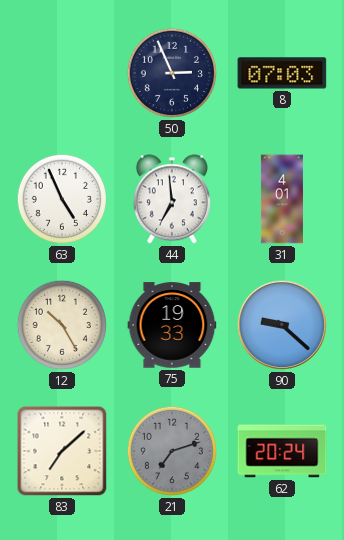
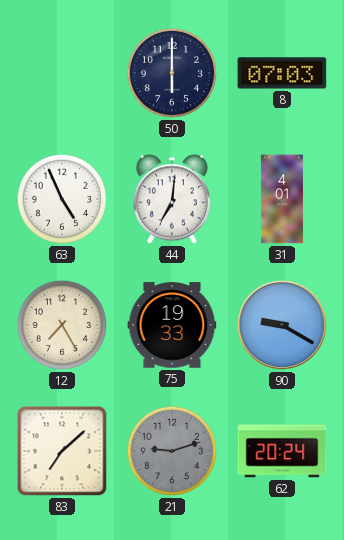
50: 2:56 -> 6:00 (172, 73)
44: 6:59 -> 7:01 (172, 199)
12: 10:25 -> 7:25 (62, 325)
90: 9:22 -> 9:20 (282, 325)
21: 7:12 -> 9:12 (172, 451)
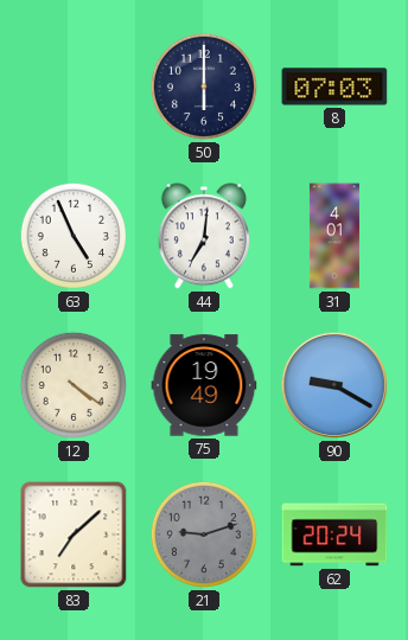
12: 7:25 -> 4:21 (74, 385)
75: 19:33 -> 19:49 (204, 385)
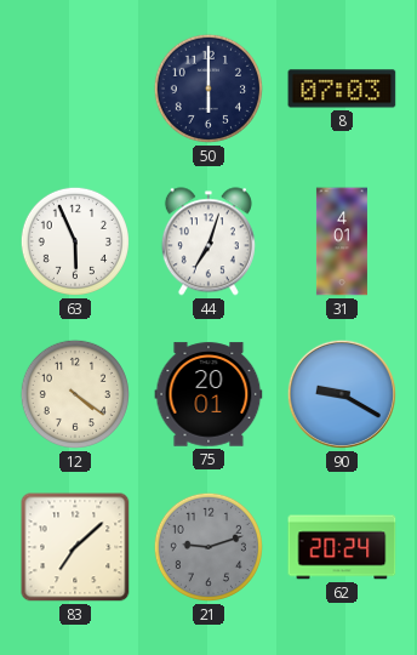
63: 4:56 -> 5:56 (75, 241)
44: 7:01 -> 7:03 (208, 241)
75: 19:49 -> 20:01 (208, 394)
